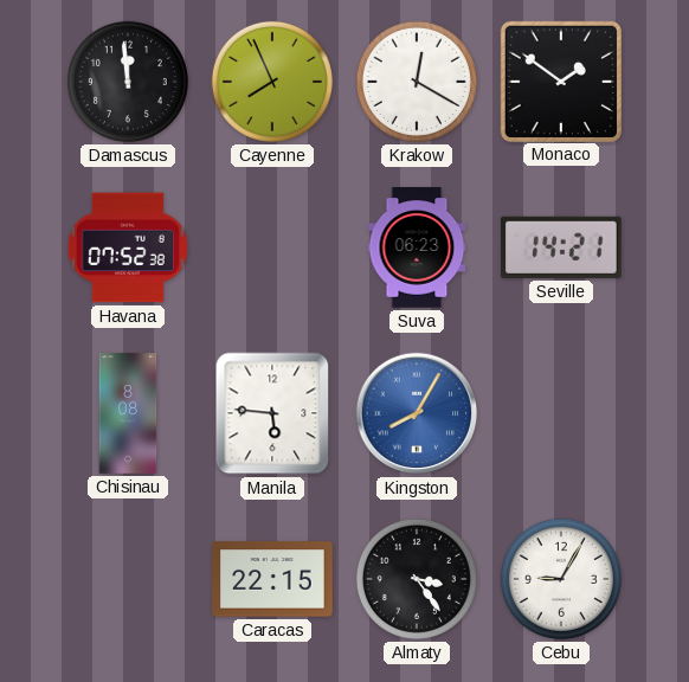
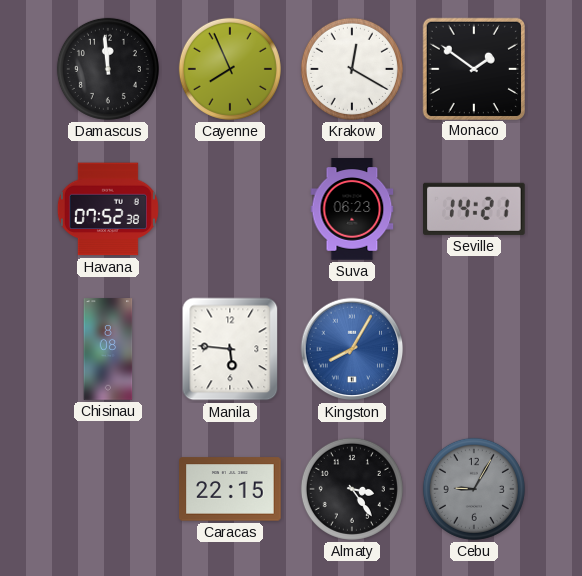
Cebu dial: white -> grey (474, 489)
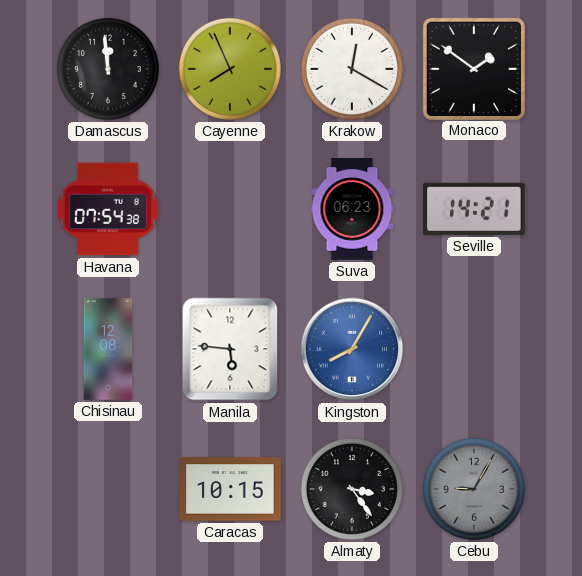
Havana: 07:52 -> 07:54 (108, 209)
Chisinau: 8:08 -> 12:08 (108, 349)
Caracas: 22:15 -> 10:15 (230, 489)
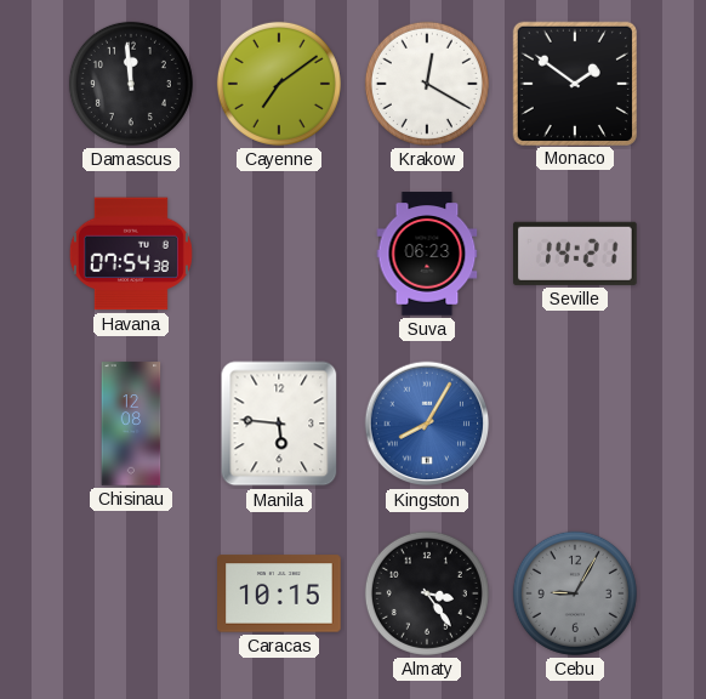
Cayenne: 7:56 -> 7:09 (279, 84)
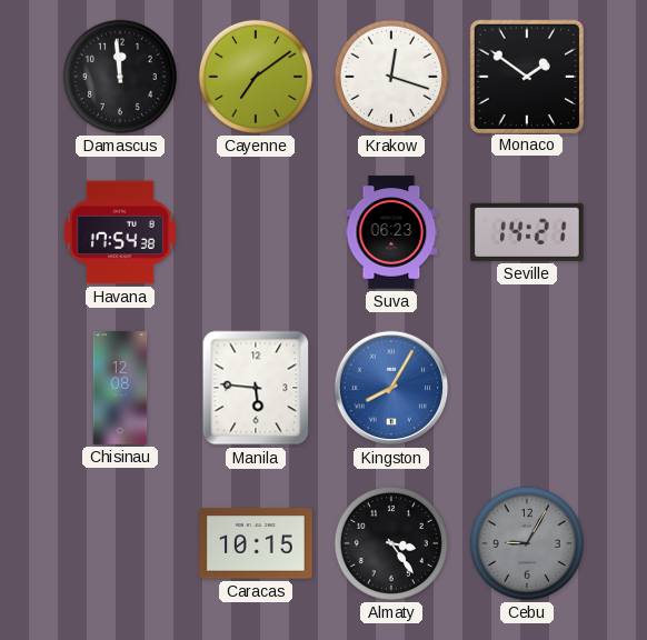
Krakow: 12:20 -> 12:18 (391, 77)
Havana: 07:54 -> 17:54 (120, 232)
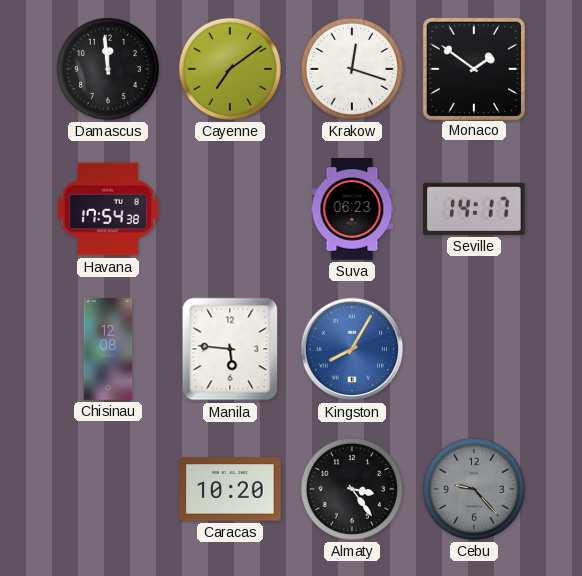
Seville: 14:21 -> 14:17 (475, 209)
Caracas: 10:15 -> 10:20 (230, 489)
Cebu: 9:05 -> 9:23 (474, 489)
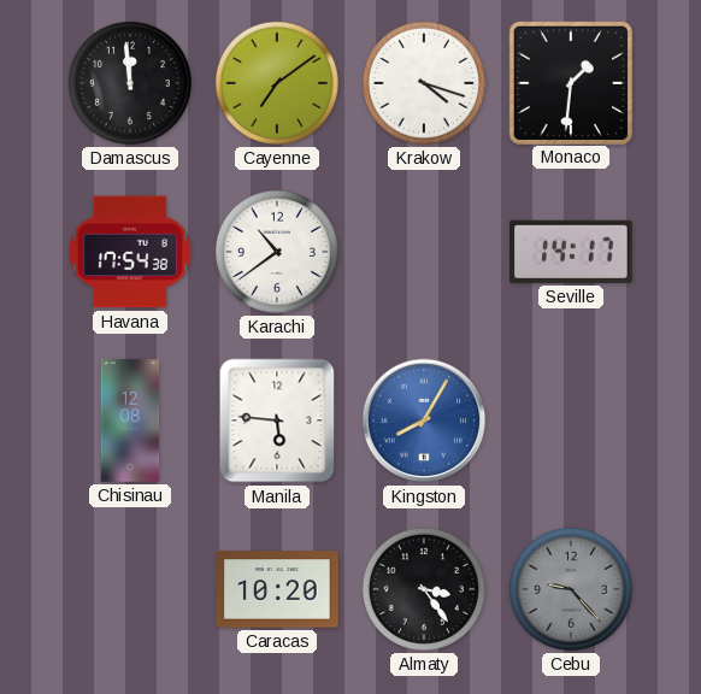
Krakow: 12:18 -> 4:18 (424, 83)
Monaco: 1:51 -> 1:31 (570, 82)
Karachi: none -> 10:39 (277, 252)
Suva: 06:23 -> none (352, 209)
